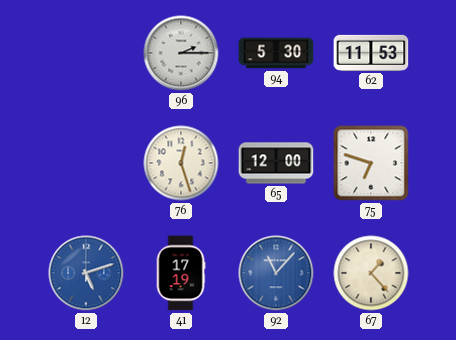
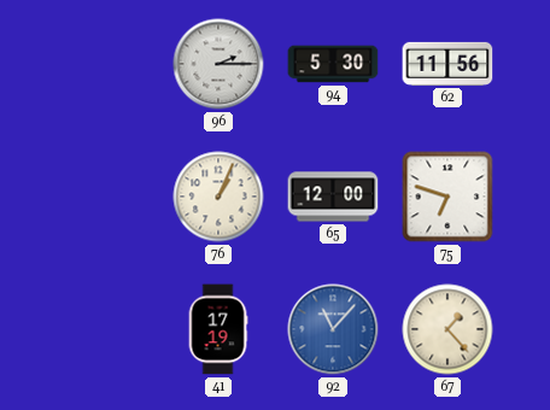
62: 11:53 -> 11:56 (447, 64)
76: 12:27 -> 1:04 (218, 197)
12: 5:12 -> none (86, 273)
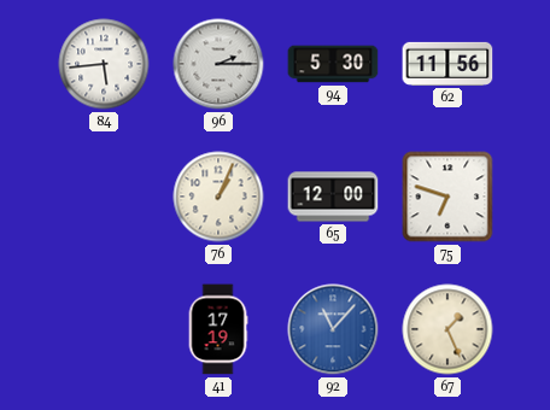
84: none -> 5:44 (104, 64)
67: 1:23 -> 1:26 (447, 329)
